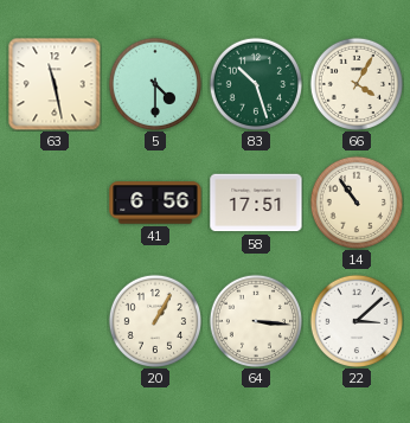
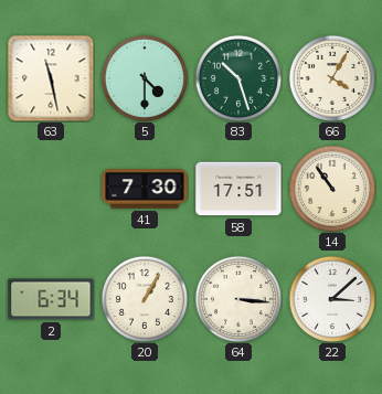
41: 6:56 -> 7:30 (145, 189)
2: none -> 6:34 (51, 299)
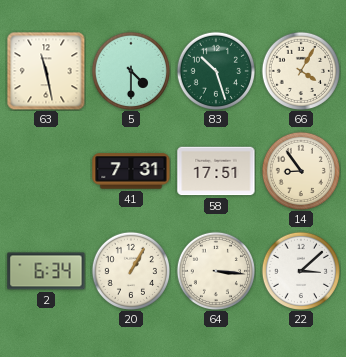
41: 7:30 -> 7:31 (131, 171)
14: 10:54 -> 8:54 (300, 170)
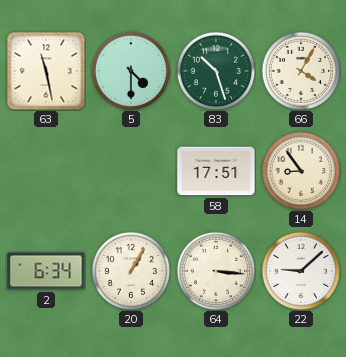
41: 7:31 -> none (131, 171)
22: 3:08 -> 9:08 (300, 270)
